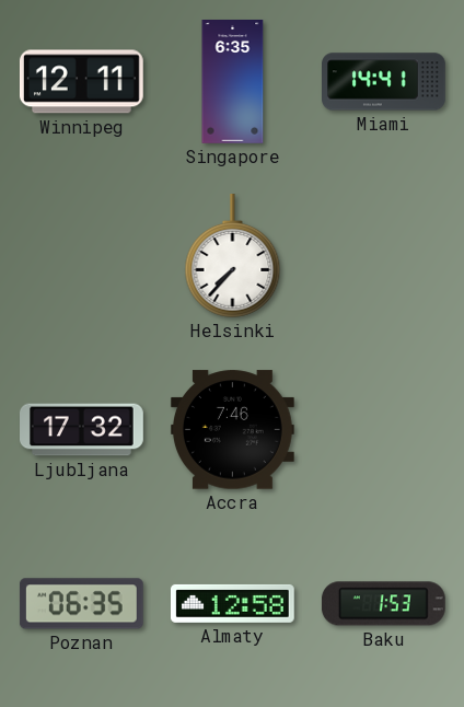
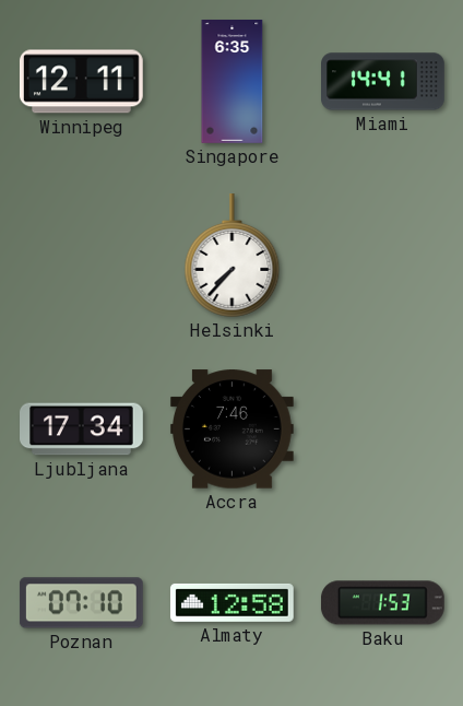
Ljubljana: 17:32 -> 17:34 (82, 430)
Poznan: 06:35 -> 07:10 (81, 603)
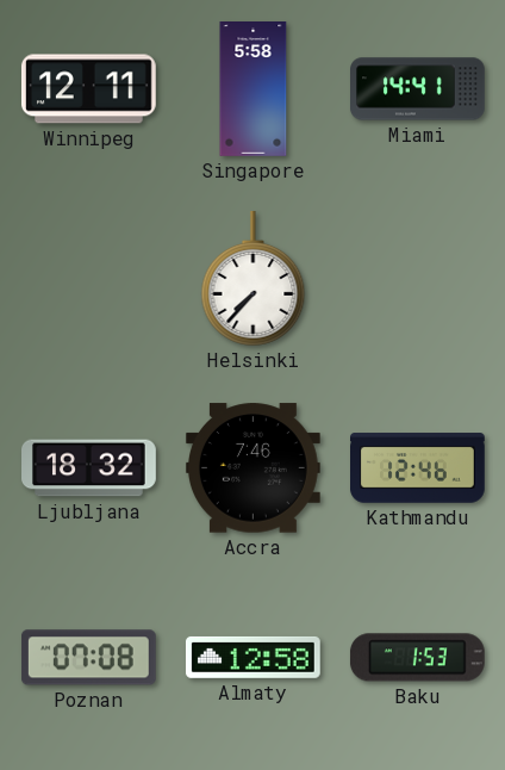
Singapore: 6:35 -> 5:58 (254, 89)
Ljubljana: 17:34 -> 18:32 (89, 468)
Kathmandu: none -> 12:46 (418, 468)
Poznan: 07:10 -> 07:08 (88, 658)
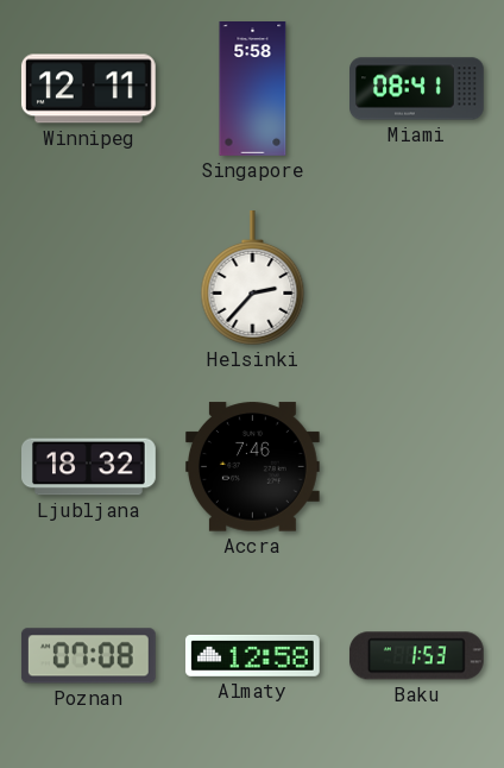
Miami: 14:41 -> 08:41 (417, 89)
Helsinki: 7:37 -> 2:37 (253, 278)
Kathmandu: 12:46 -> none (418, 468)
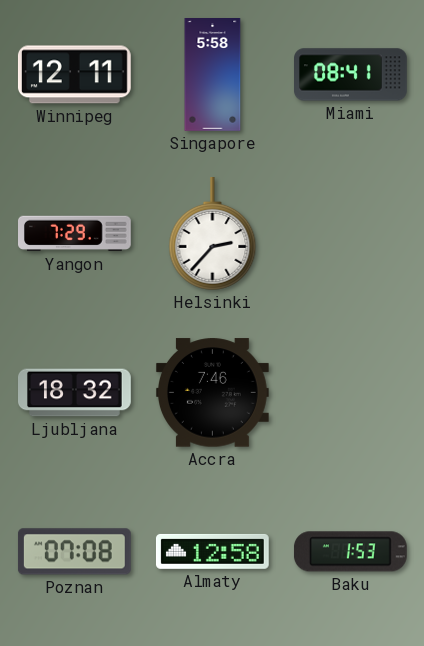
Yangon: none -> 7:29 (75, 234)
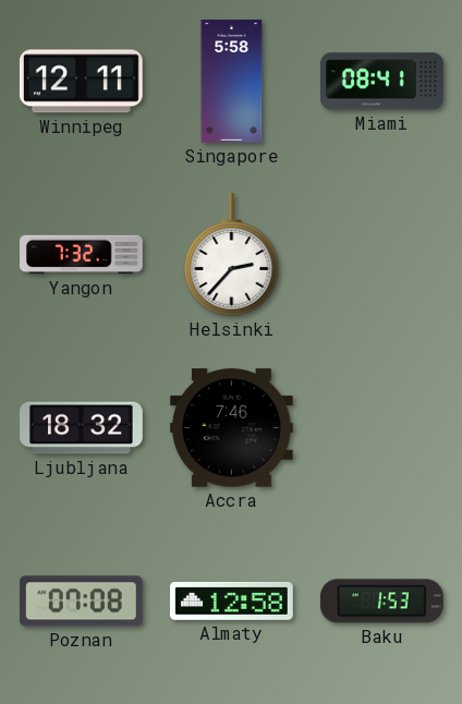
Yangon: 7:29 -> 7:32 (82, 255)
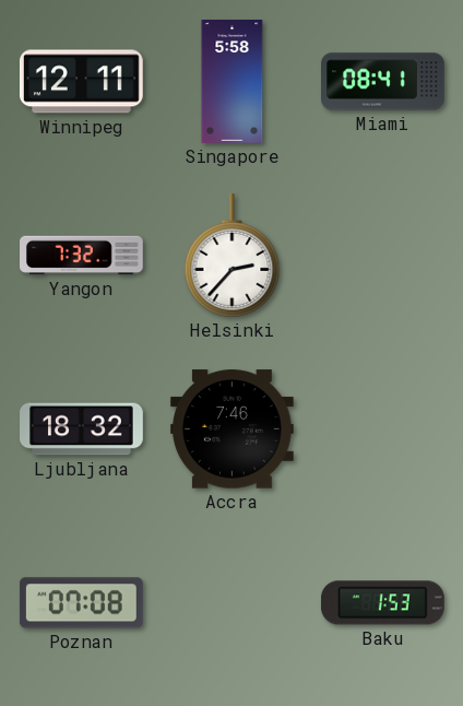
Almaty: 12:58 -> none (231, 600)
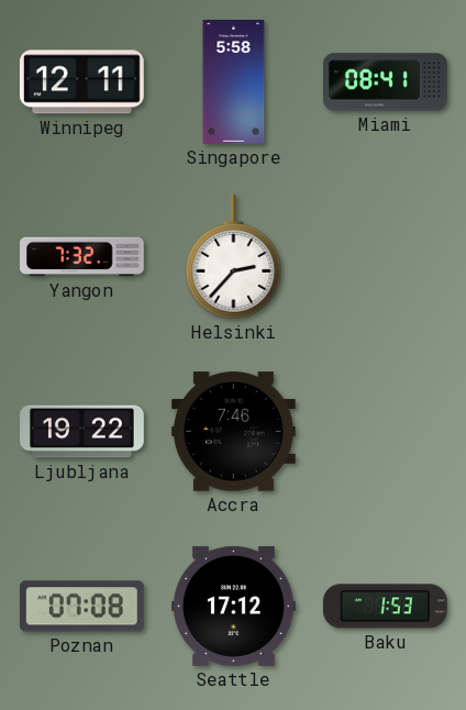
Ljubljana: 18:32 -> 19:22 (82, 432)
Seattle: none -> 17:12 (234, 606)
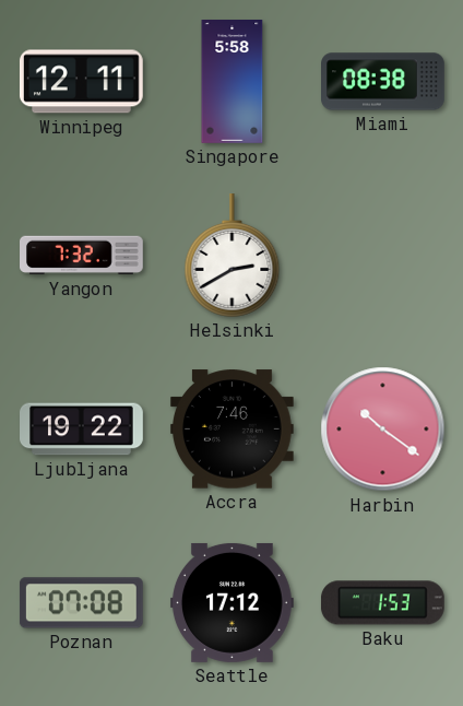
Miami: 08:41 -> 08:38 (383, 82)
Helsinki: 2:37 -> 2:40 (233, 256)
Harbin: none -> 10:21 (383, 430)
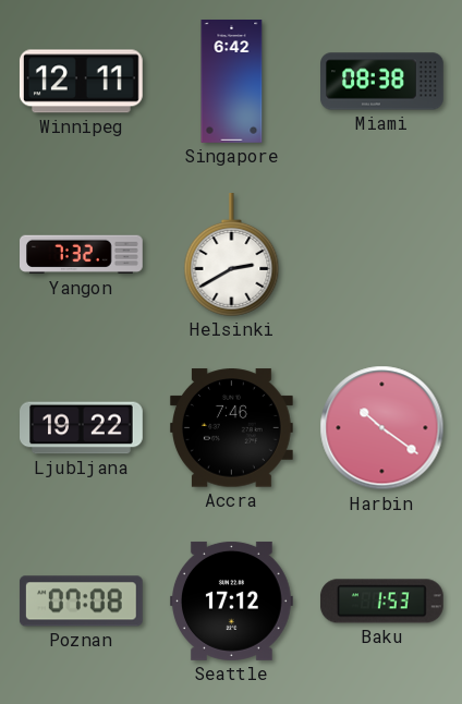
Singapore: 5:58 -> 6:42 (232, 82)
